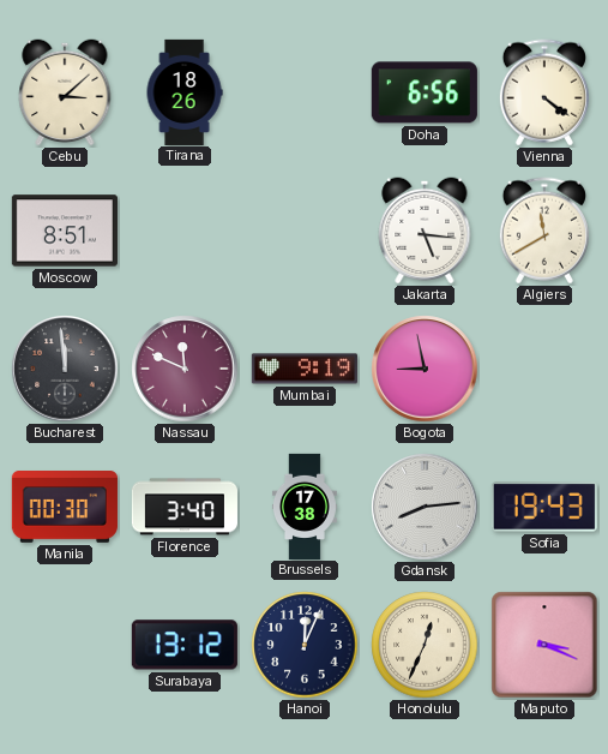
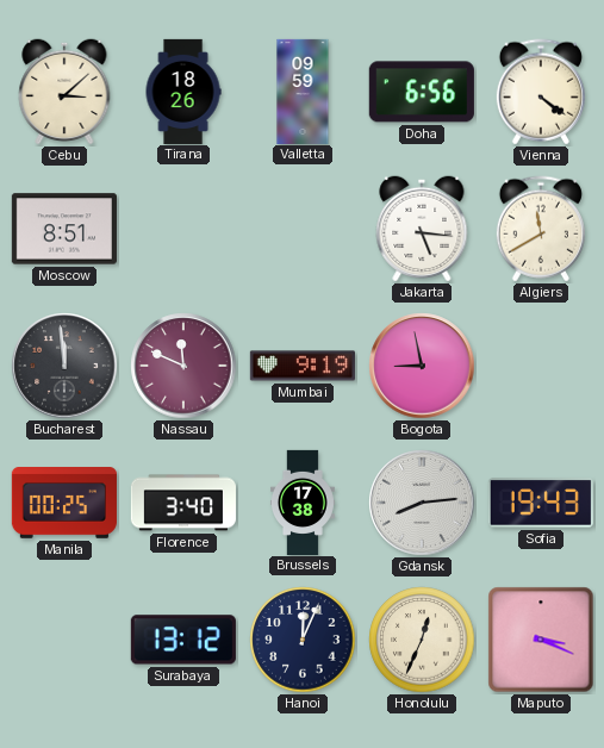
Valletta: none -> 09:59 (303, 91)
Manila: 00:30 -> 00:25 (64, 504)
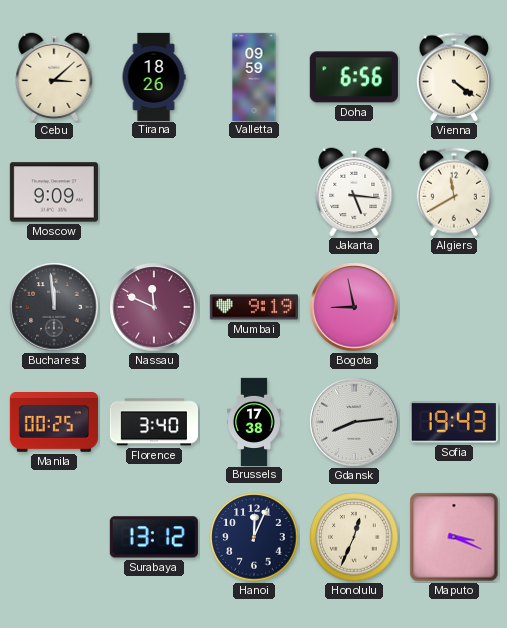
Moscow: 8:51 -> 9:09 (54, 192)
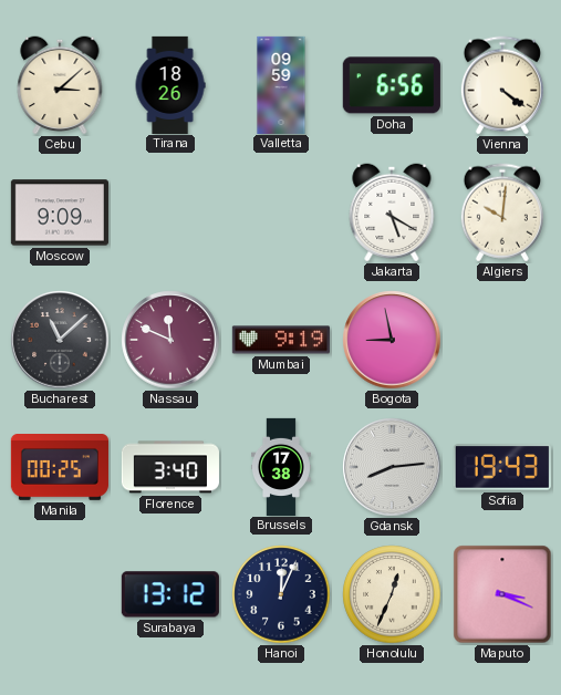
Jakarta: 5:16 -> 5:20 (392, 212)
Algiers: 11:40 -> 10:01 (502, 212)
Bucharest: 11:59 -> 11:08 (60, 340)
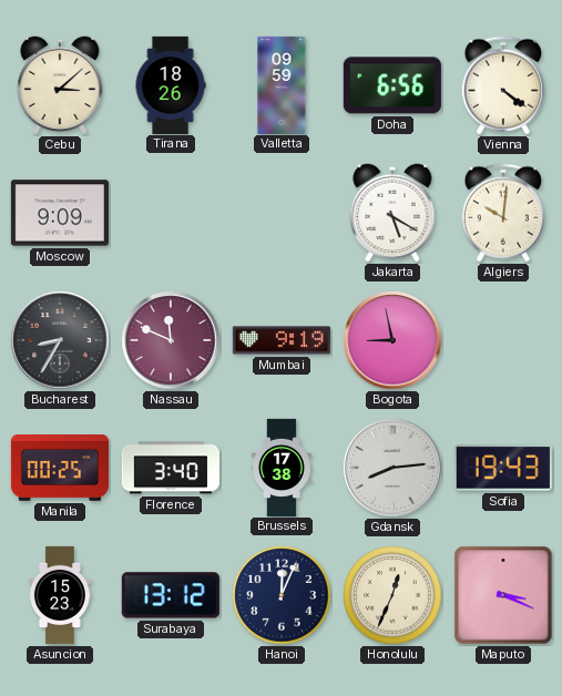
Bucharest: 11:08 -> 8:35 (60, 340)
Asuncion: none -> 15:23 (60, 595)
